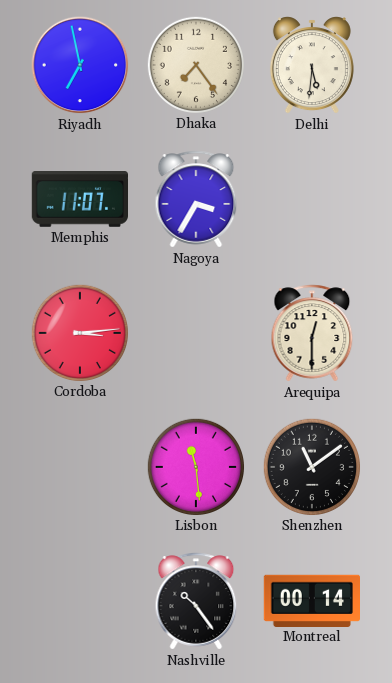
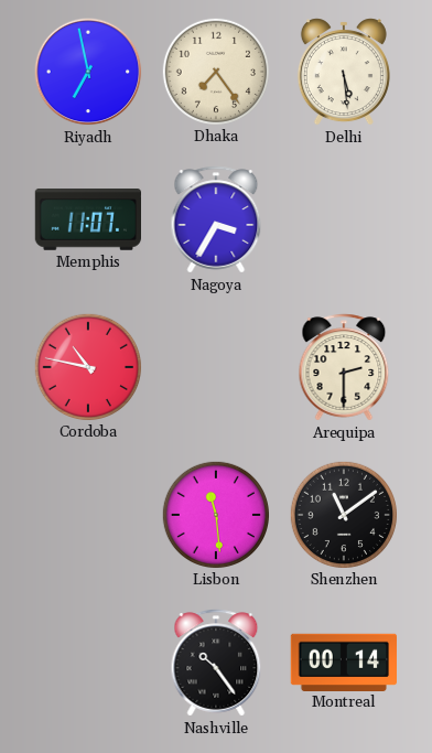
Delhi: 5:31 -> 5:29 (344, 72)
Cordoba: 3:14 -> 10:47 (87, 366)
Arequipa: 12:30 -> 2:30 (344, 367)
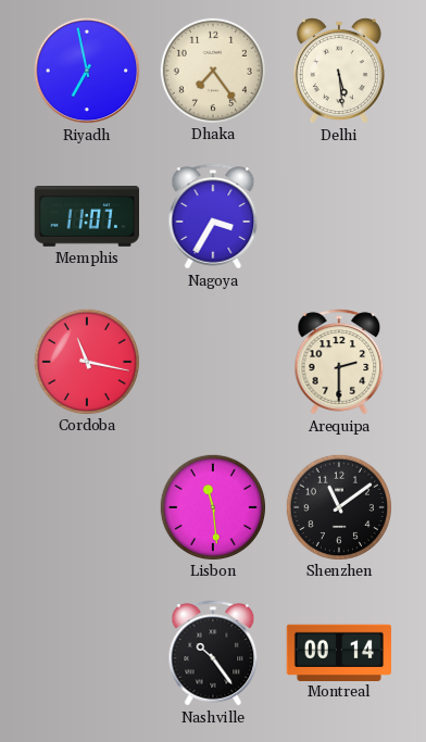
Cordoba: 10:47 -> 11:17 (86, 361)
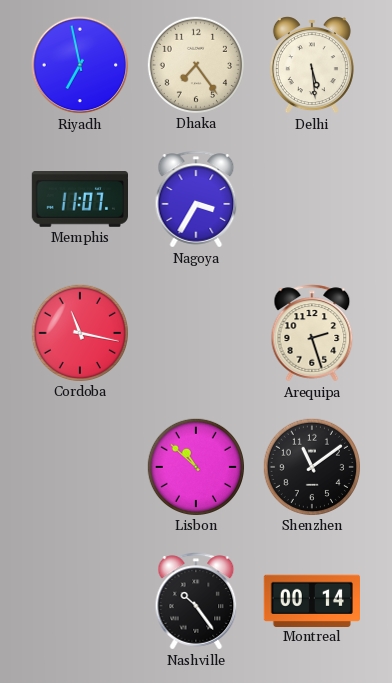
Arequipa: 2:30 -> 2:27 (312, 333)
Lisbon: 11:29 -> 10:52 (195, 466)
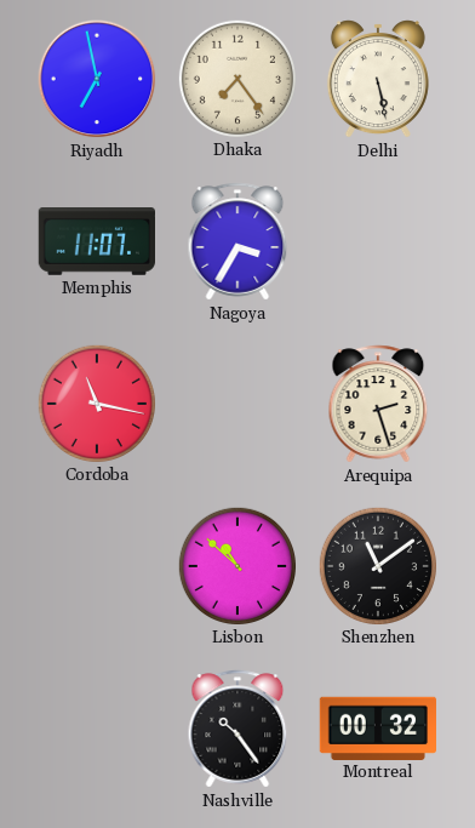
Delhi: 5:29 -> 5:28 (378, 79)
Montreal: 00:14 -> 00:32 (377, 727)
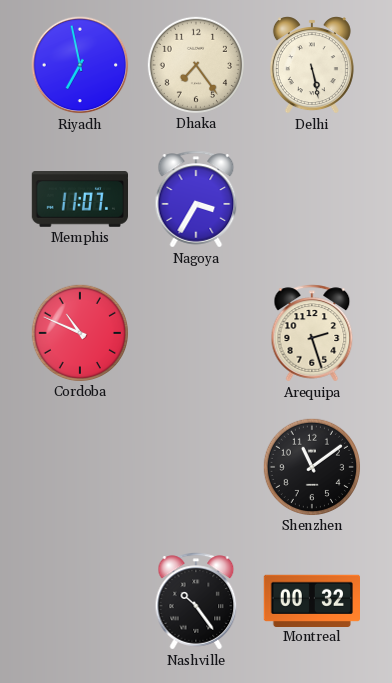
Cordoba: 11:17 -> 10:49 (79, 332)
Lisbon: 10:52 -> none (236, 565)
